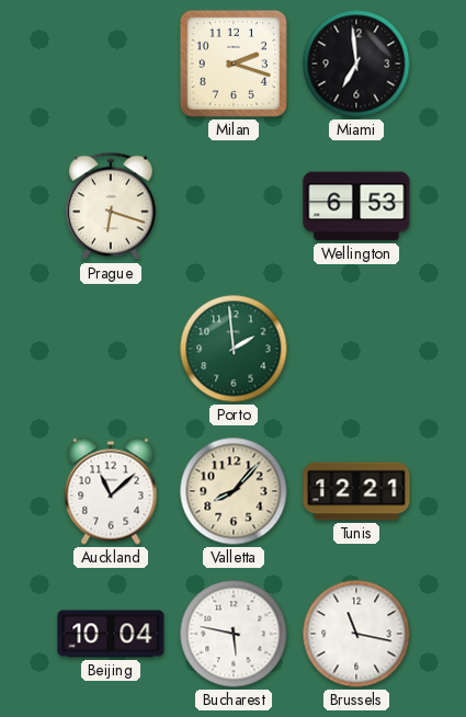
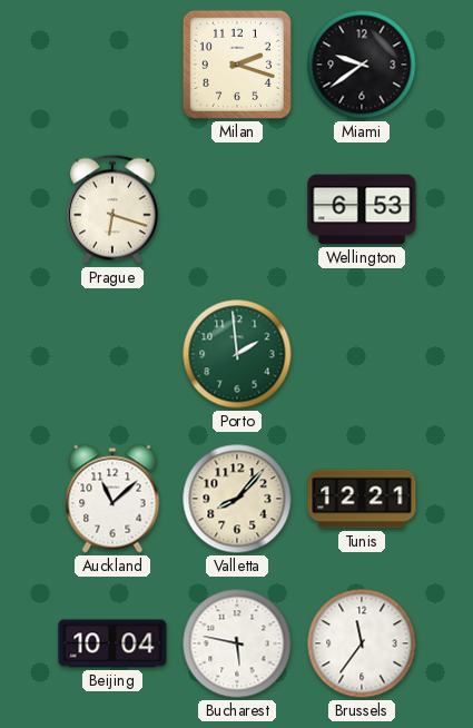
Miami: 6:59 -> 9:39 (362, 65)
Brussels: 11:17 -> 11:36 (362, 643)
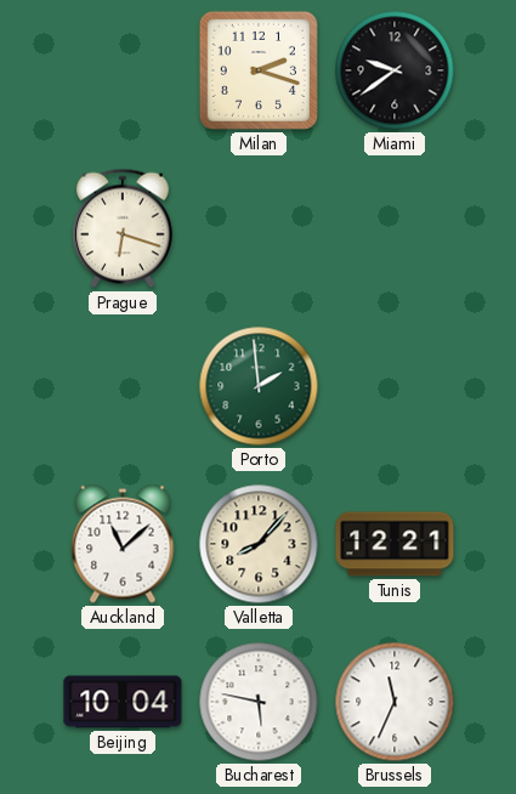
Wellington: 6:53 -> none (362, 209)
Brussels: 11:36 -> 11:34 (395, 702)
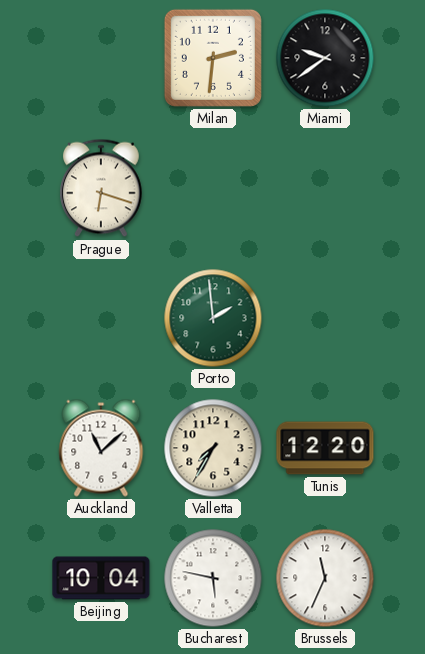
Milan: 2:18 -> 2:31 (213, 58)
Valletta: 8:07 -> 7:35 (213, 448)
Tunis: 12:21 -> 12:20 (325, 448)
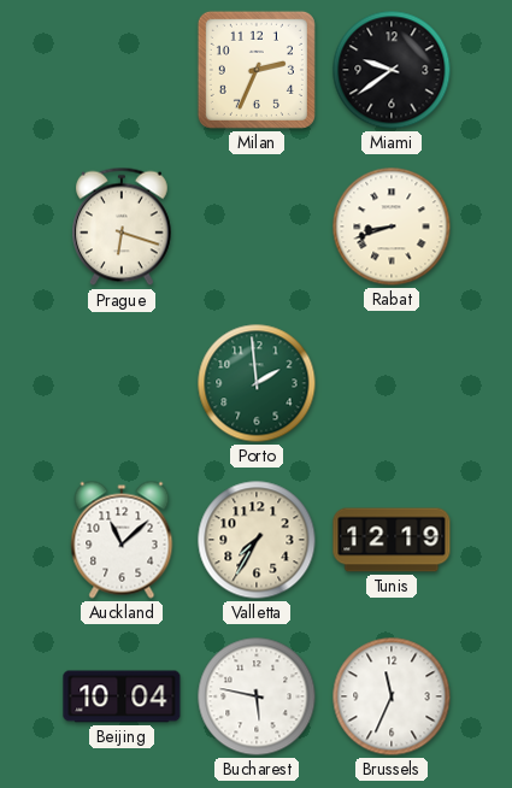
Milan: 2:31 -> 2:34 (257, 70)
Rabat: none -> 8:42 (392, 227)
Tunis: 12:20 -> 12:19 (392, 540)
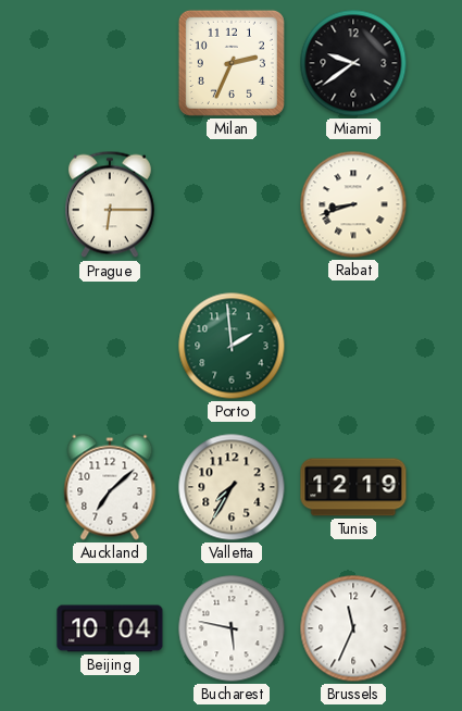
Prague: 6:18 -> 6:15 (111, 204)
Auckland: 11:08 -> 7:08 (110, 487)
